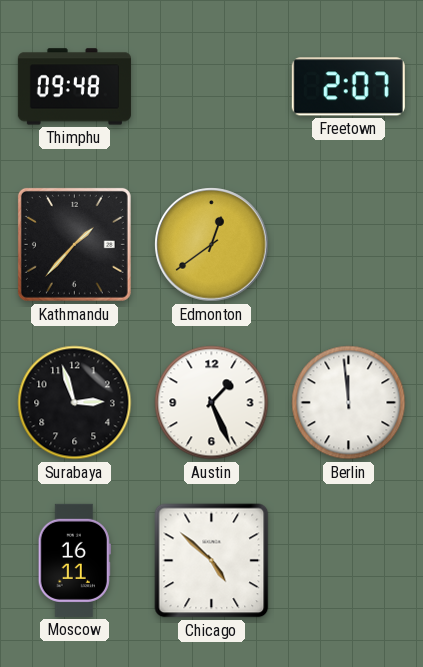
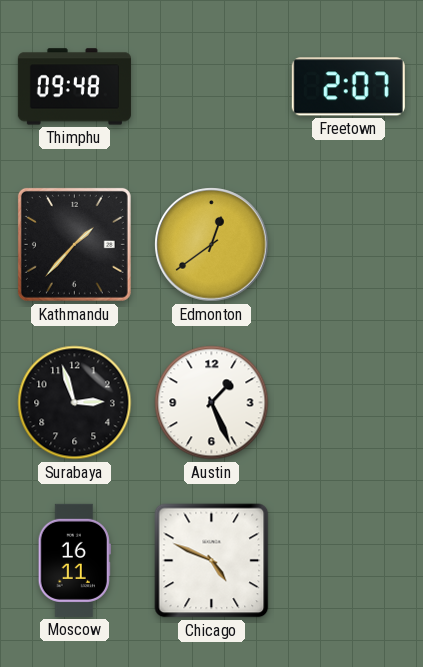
Berlin: 11:59 -> none (349, 403)
Chicago: 4:52 -> 4:49 (212, 561)
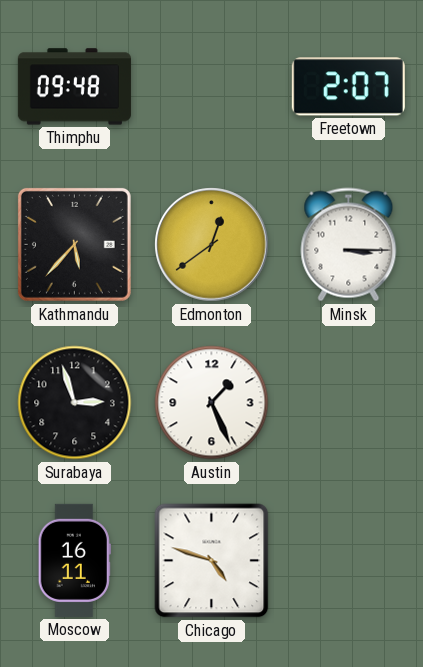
Kathmandu: 1:37 -> 5:37 (74, 244)
Minsk: none -> 3:15 (349, 245)
Chicago: 4:49 -> 4:48 (212, 561)
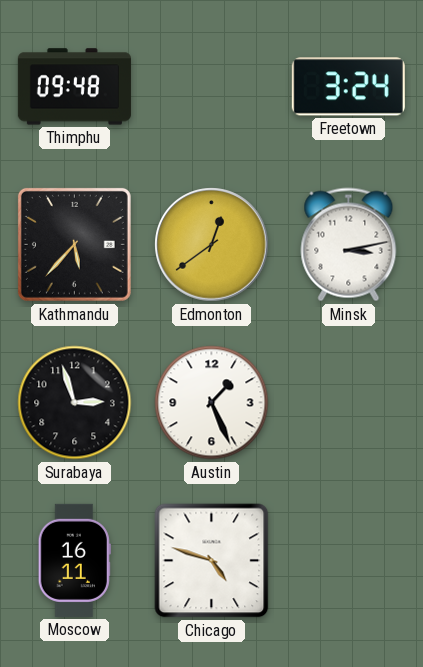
Freetown: 2:07 -> 3:24 (348, 87)
Minsk: 3:15 -> 3:13 (349, 245)
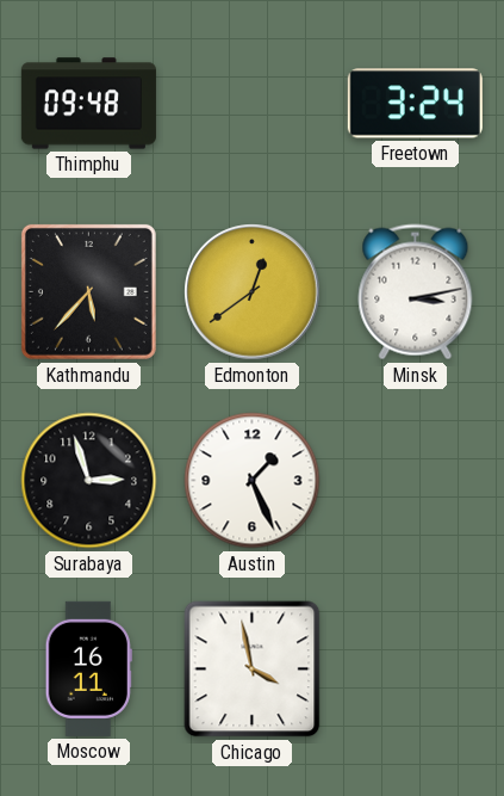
Chicago: 4:48 -> 3:58 (253, 669)
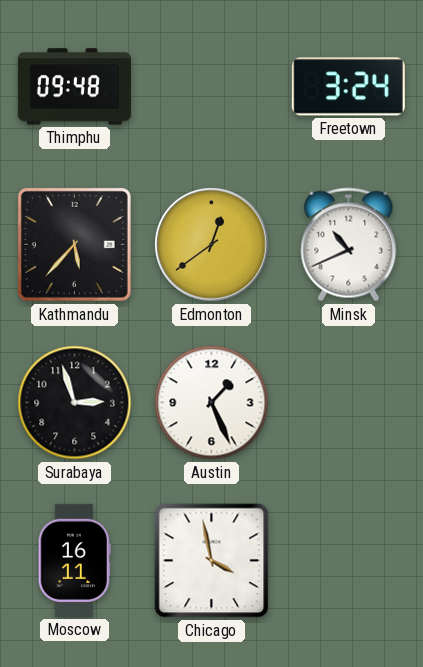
Minsk: 3:13 -> 10:41 (349, 245)
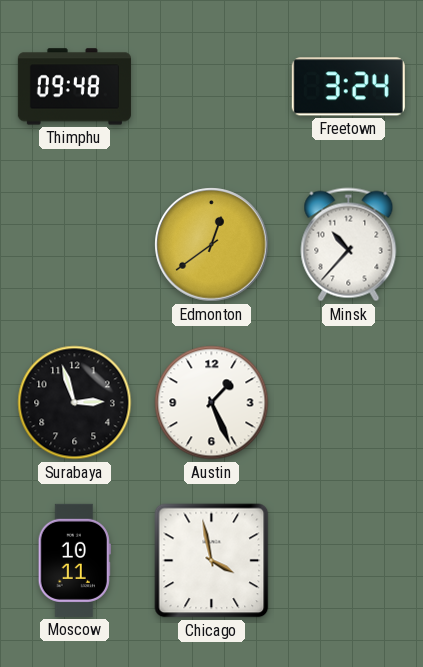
Kathmandu: 5:37 -> none (74, 244)
Minsk: 10:41 -> 10:37 (349, 245)
Moscow: 16:11 -> 10:11 (74, 560)
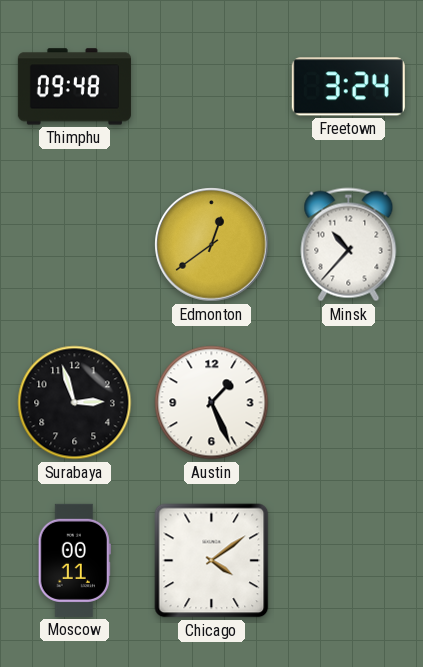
Moscow: 10:11 -> 00:11 (74, 560)
Chicago: 3:58 -> 4:09 (212, 561)
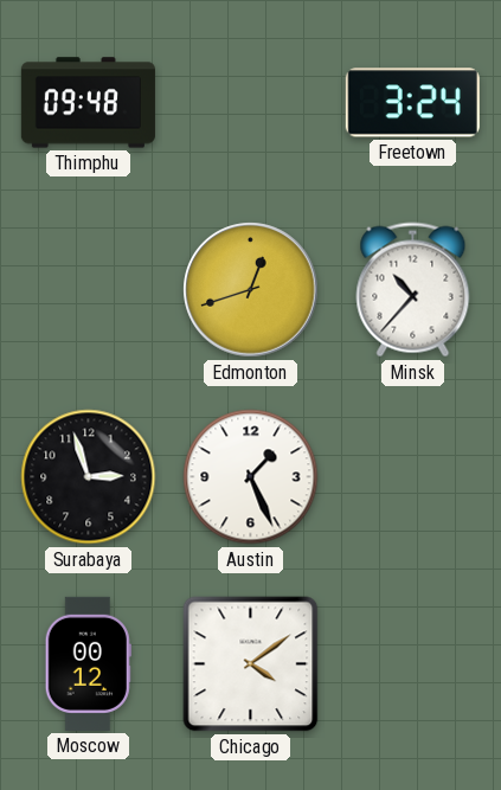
Edmonton: 12:39 -> 12:42 (251, 290)
Moscow: 00:11 -> 00:12 (88, 663)
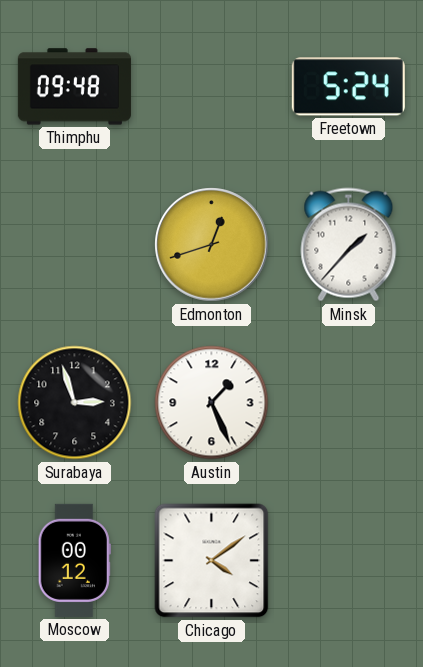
Freetown: 3:24 -> 5:24 (348, 87)
Minsk: 10:37 -> 1:37 (349, 245)
